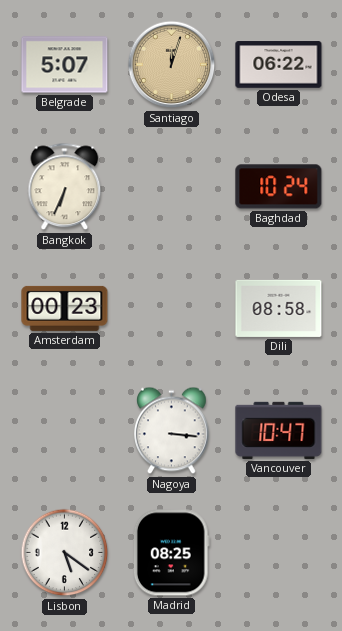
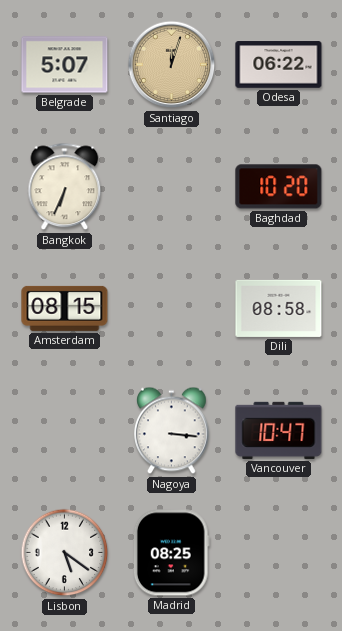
Baghdad: 10:24 -> 10:20 (279, 187)
Amsterdam: 00:23 -> 08:15 (65, 308)
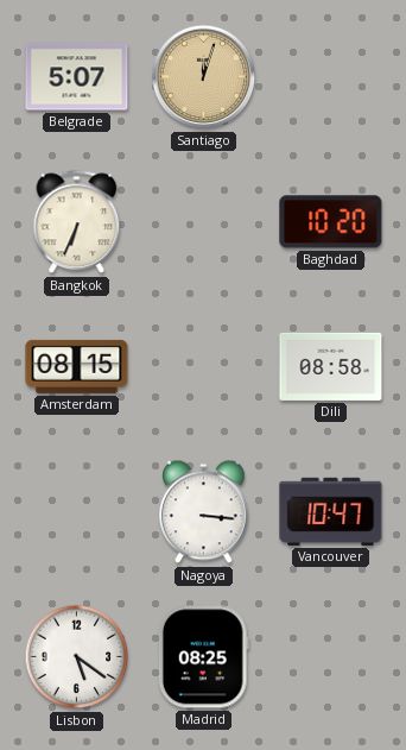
Odesa: 06:22 -> none (279, 65)
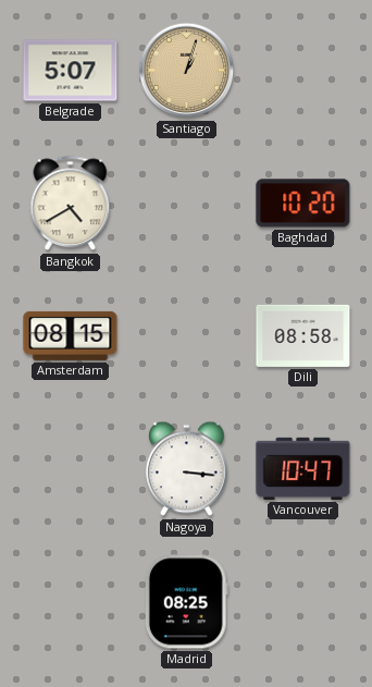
Santiago: 12:03 -> 1:03 (187, 71)
Bangkok: 6:34 -> 4:40 (71, 204)
Lisbon: 5:21 -> none (77, 657)
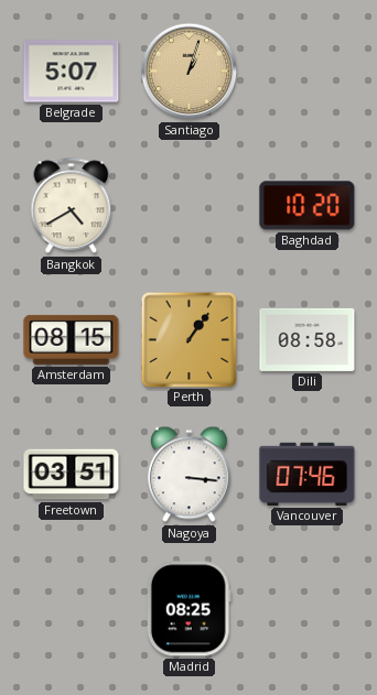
Perth: none -> 1:06 (188, 339)
Freetown: none -> 03:51 (72, 475)
Vancouver: 10:47 -> 07:46 (308, 474)
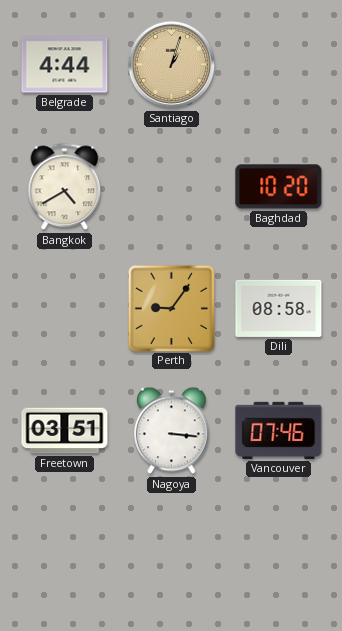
Belgrade: 5:07 -> 4:44 (65, 65)
Amsterdam: 08:15 -> none (72, 339)
Perth: 1:06 -> 9:06 (171, 308)
Madrid: 08:25 -> none (188, 609)
